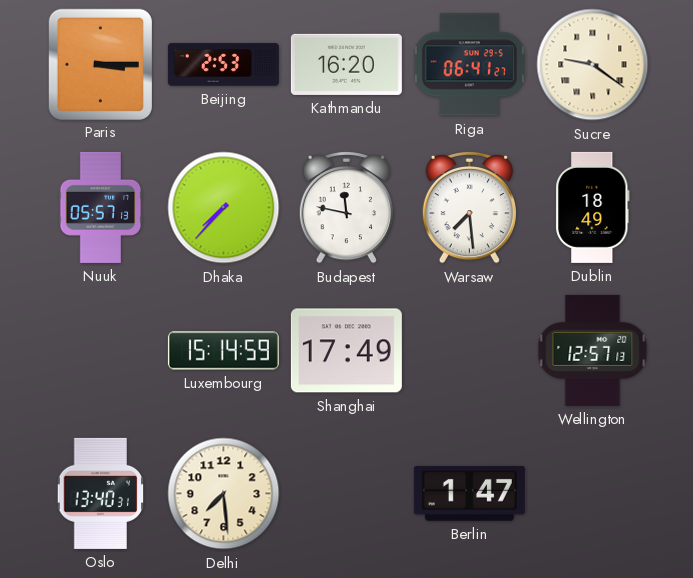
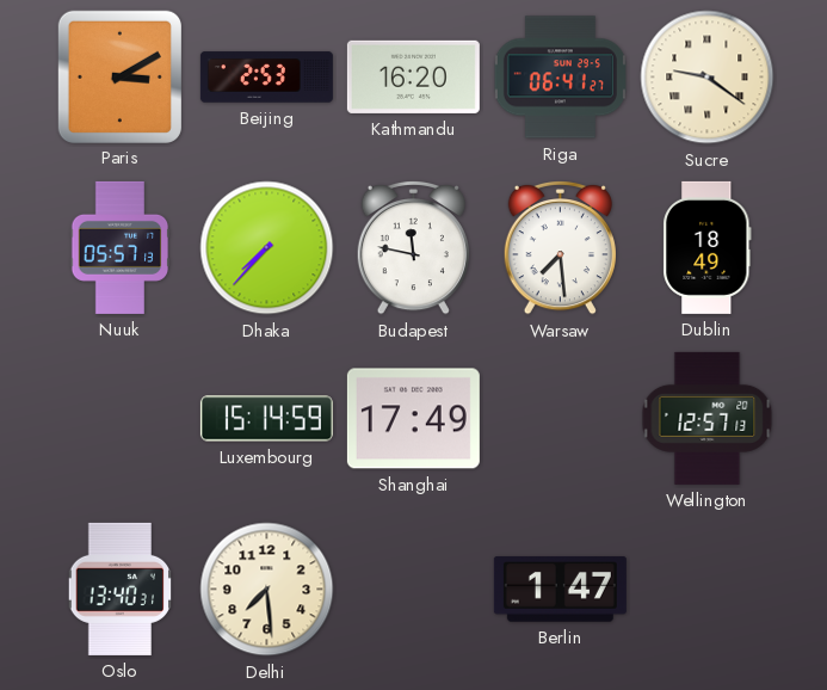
Paris: 3:15 -> 3:10 (119, 76)
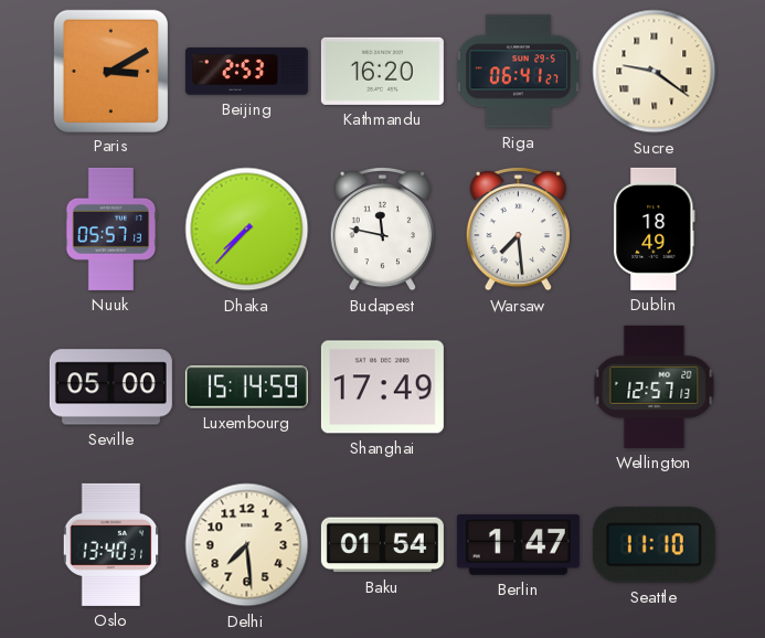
Seville: none -> 05:00 (110, 387)
Baku: none -> 01:54 (382, 545)
Seattle: none -> 11:10 (654, 545)
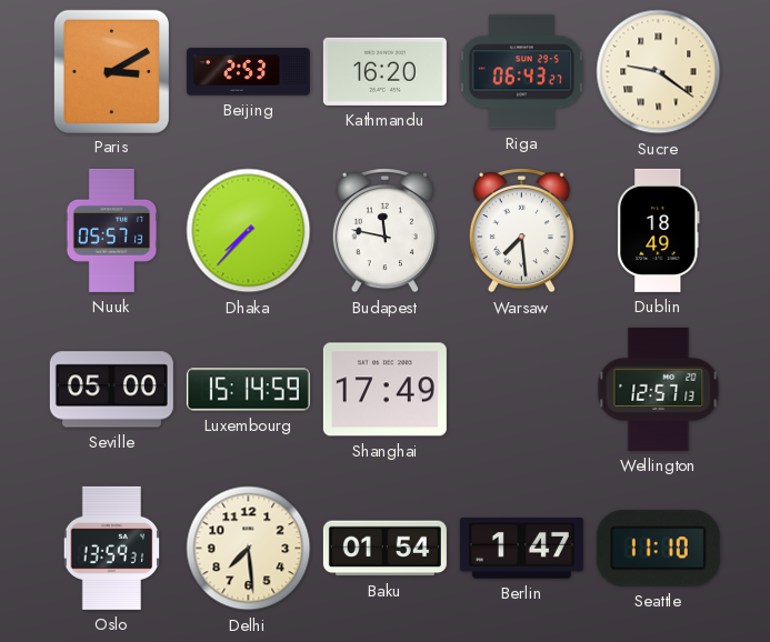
Riga: 06:41 -> 06:43 (521, 72)
Oslo: 13:40 -> 13:59 (112, 548)
